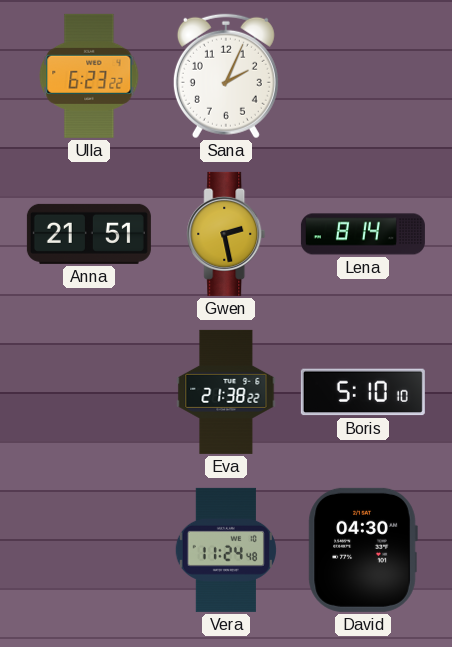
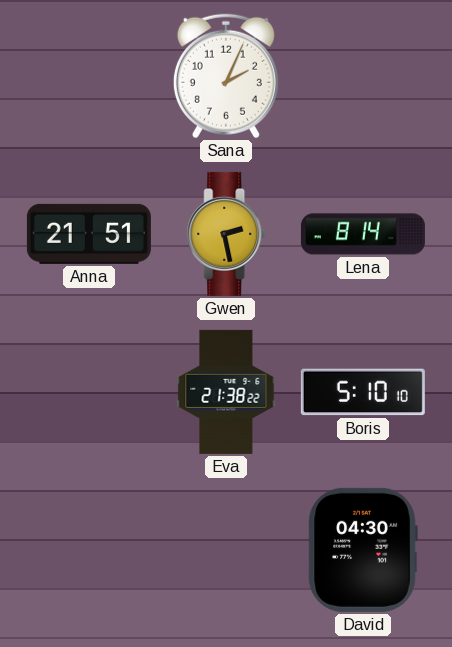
Ulla: 6:23 -> none (89, 76)
Vera: 11:24 -> none (226, 550)
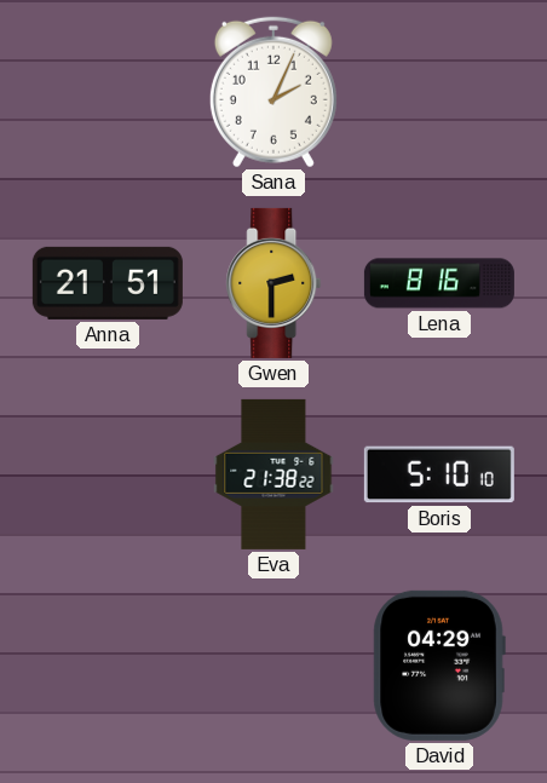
Gwen: 2:28 -> 2:30 (273, 283)
Lena: 8:14 -> 8:16 (439, 283)
David: 04:30 -> 04:29 (439, 666)
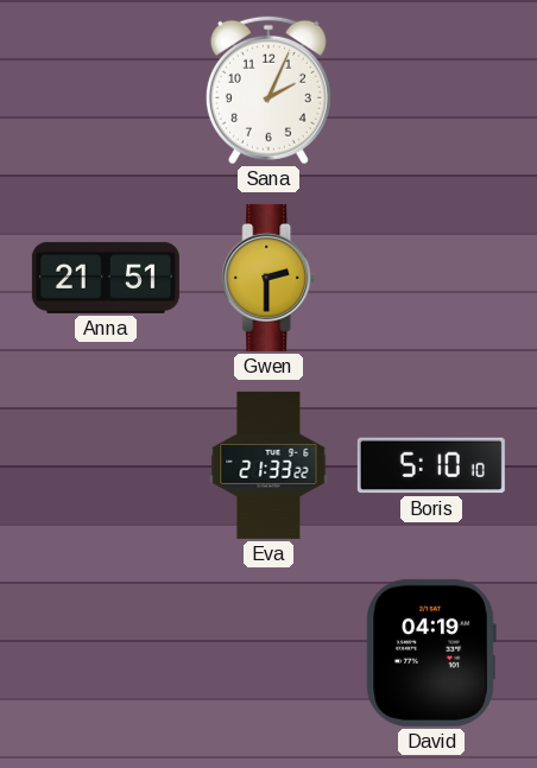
Lena: 8:16 -> none (439, 283)
Eva: 21:38 -> 21:33 (268, 465)
David: 04:29 -> 04:19 (431, 653)
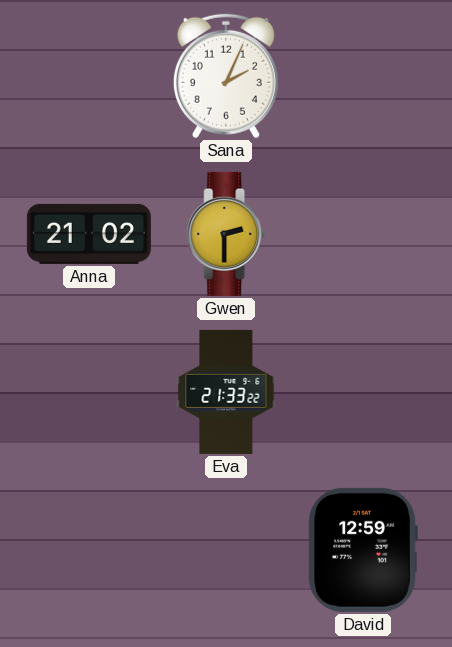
Anna: 21:51 -> 21:02 (89, 234)
Boris: 5:10 -> none (431, 465)
David: 04:19 -> 12:59 (363, 550)
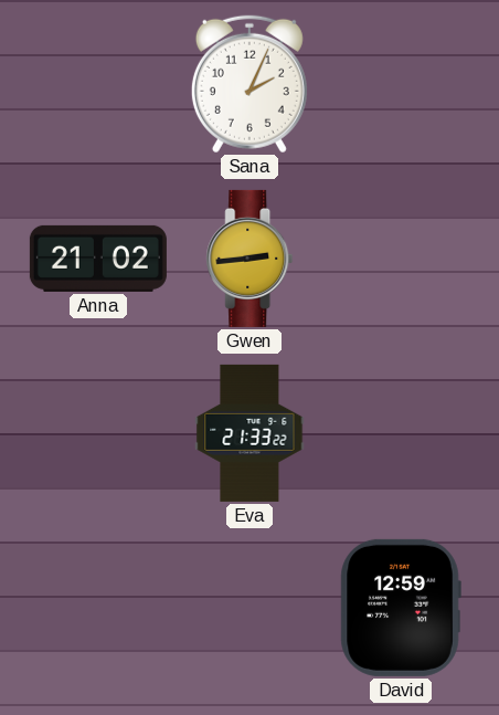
Gwen: 2:30 -> 2:44 (250, 259)
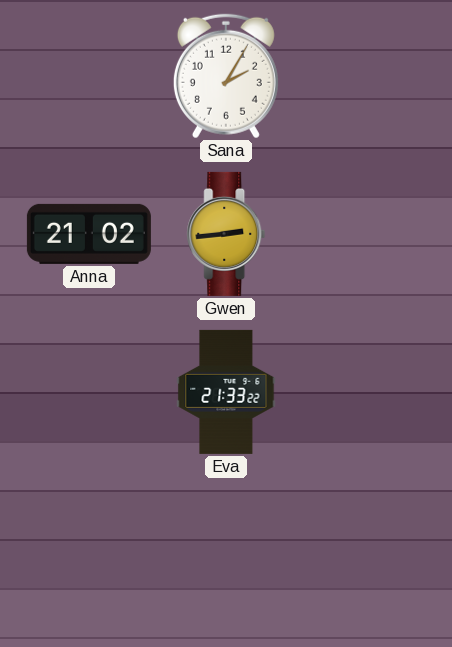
Sana: 2:04 -> 2:05 (226, 76)
David: 12:59 -> none (401, 608)
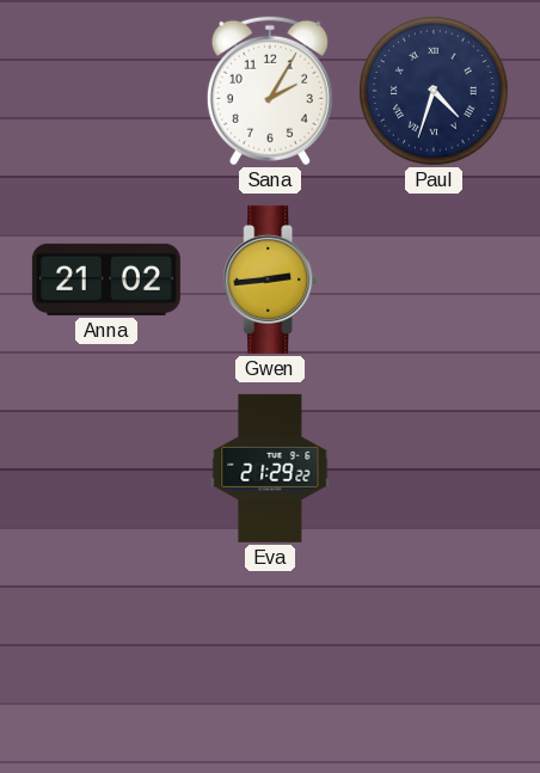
Paul: none -> 4:33 (435, 92)
Eva: 21:33 -> 21:29 (270, 468)
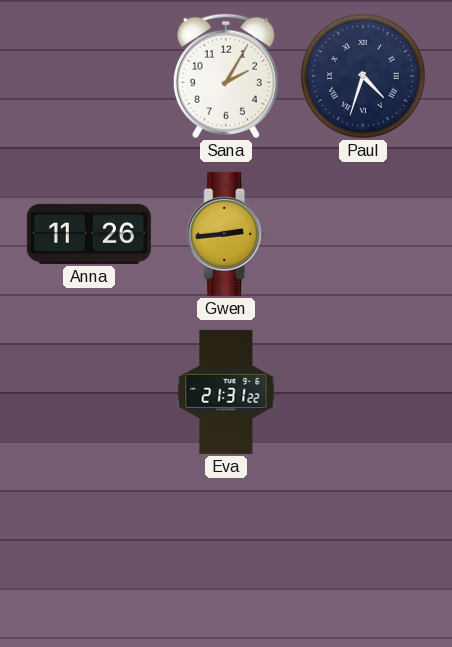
Anna: 21:02 -> 11:26 (89, 234)
Eva: 21:29 -> 21:31 (226, 392)
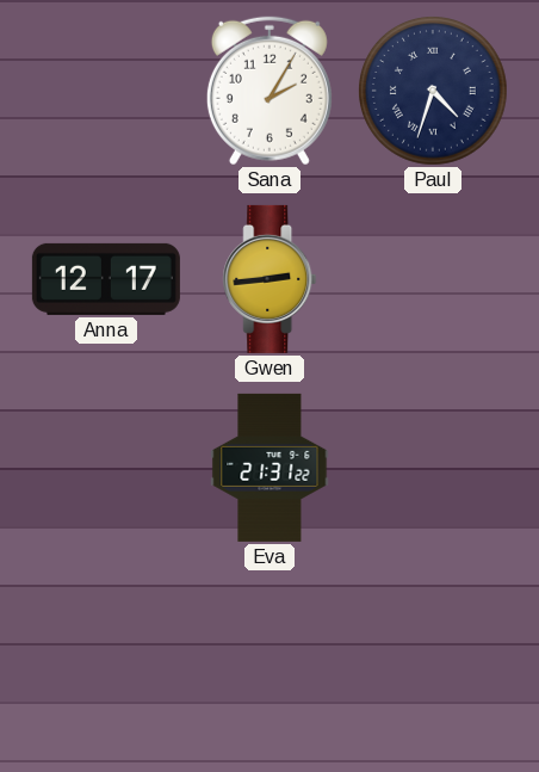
Anna: 11:26 -> 12:17 (106, 279)
